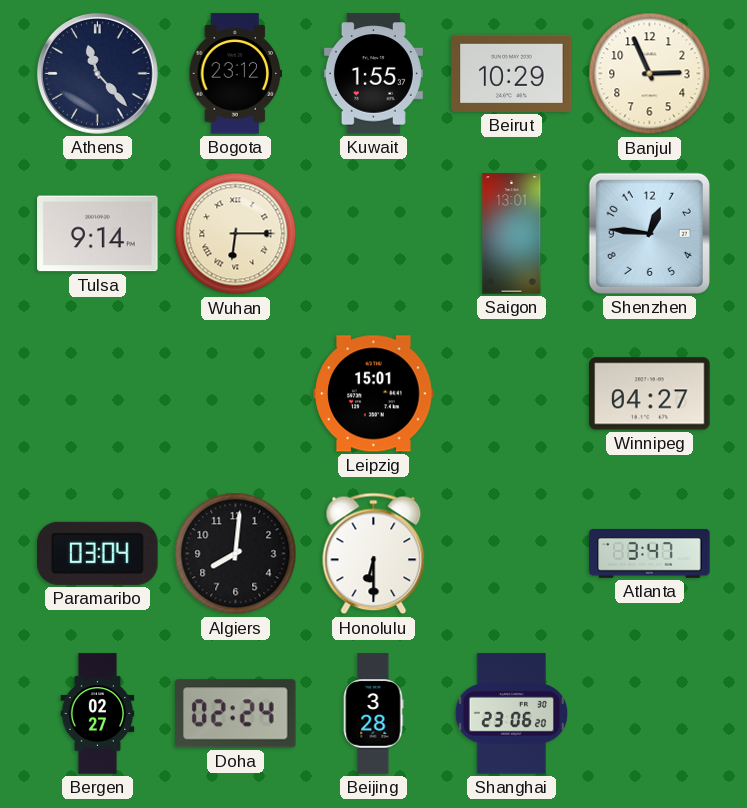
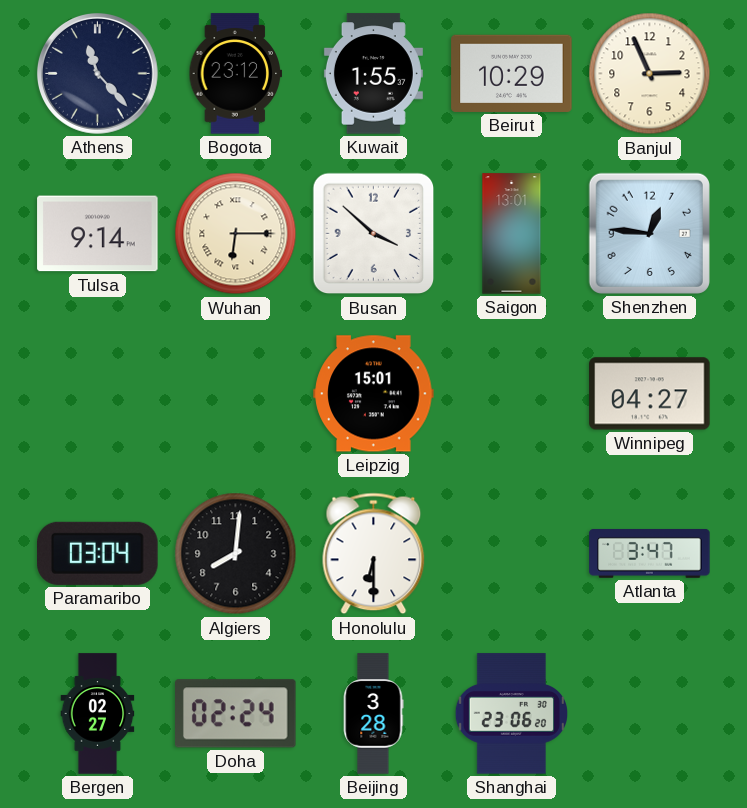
Busan: none -> 3:52 (374, 234)
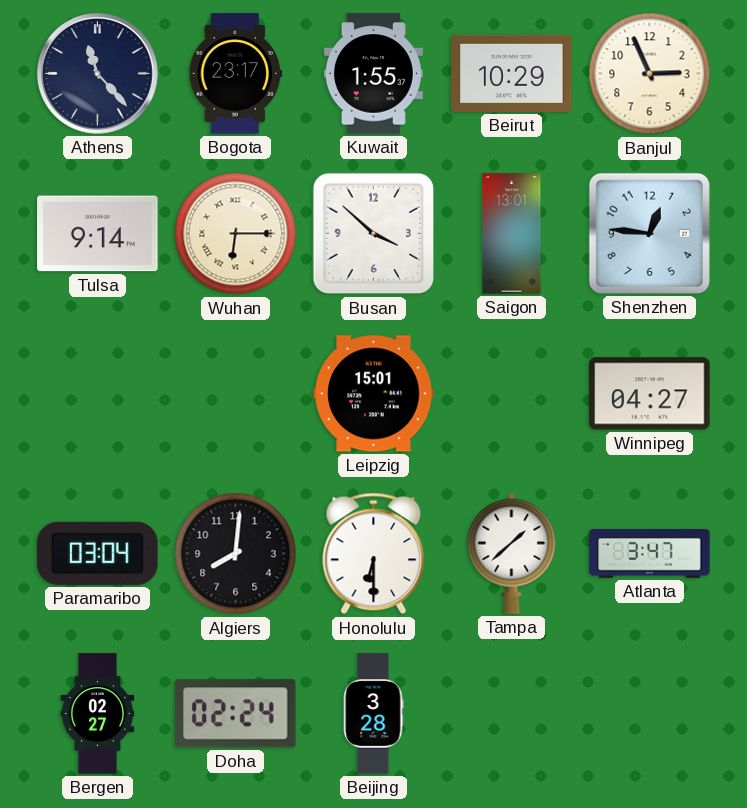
Bogota: 23:12 -> 23:17 (236, 74)
Tampa: none -> 1:38 (512, 553)
Shanghai: 23:06 -> none (511, 714)
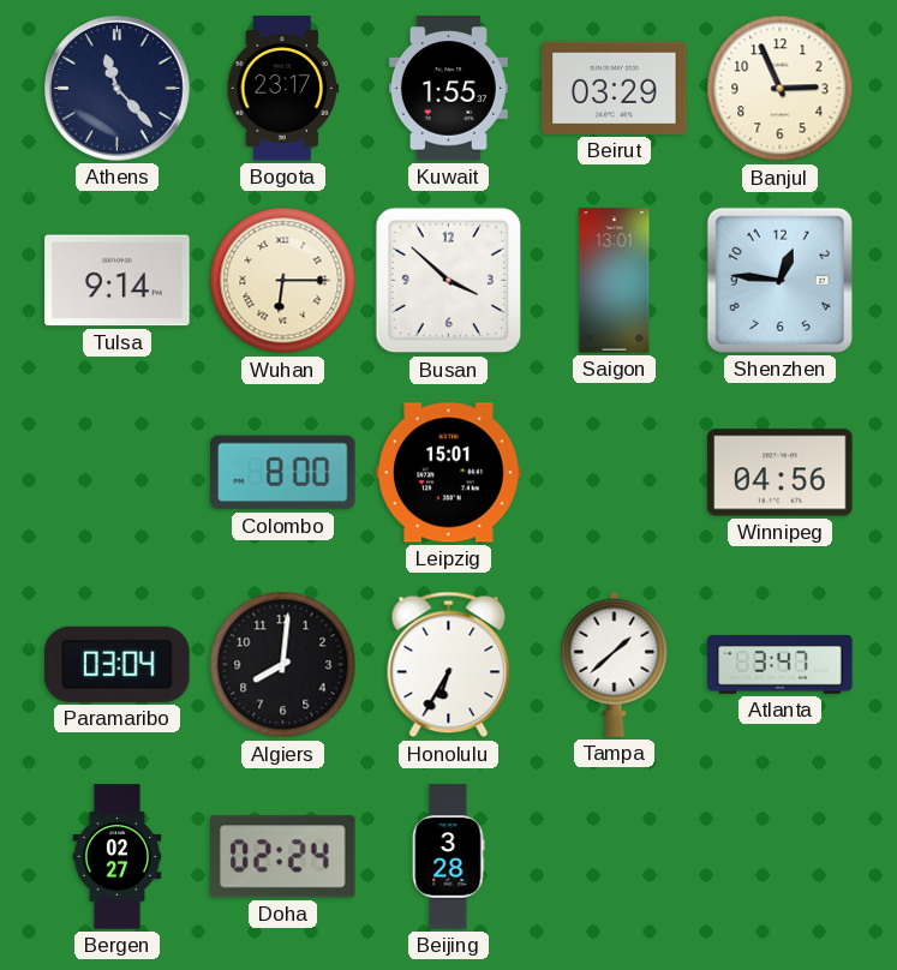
Beirut: 10:29 -> 03:29 (615, 88)
Colombo: none -> 8:00 (283, 473)
Winnipeg: 04:27 -> 04:56 (781, 473)
Honolulu: 6:30 -> 6:35 (449, 665)
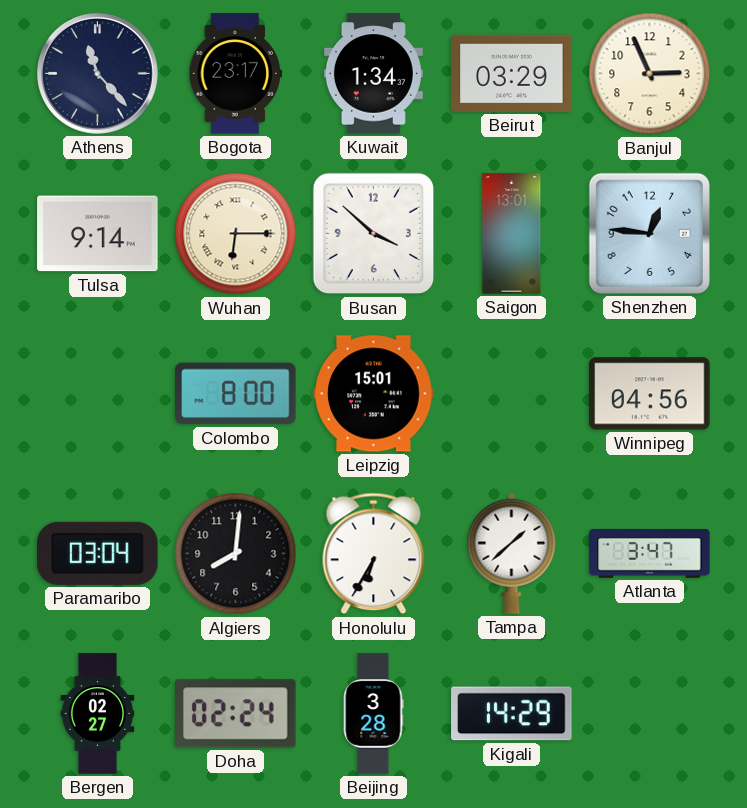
Kuwait: 1:55 -> 1:34 (373, 74)
Kigali: none -> 14:29 (512, 714)
